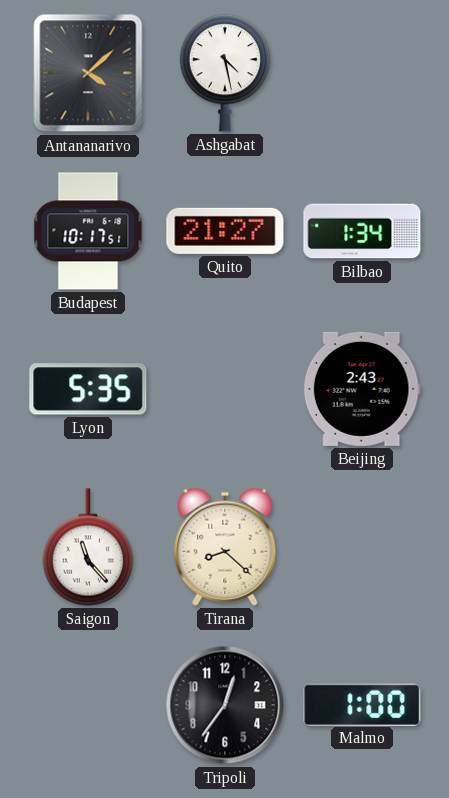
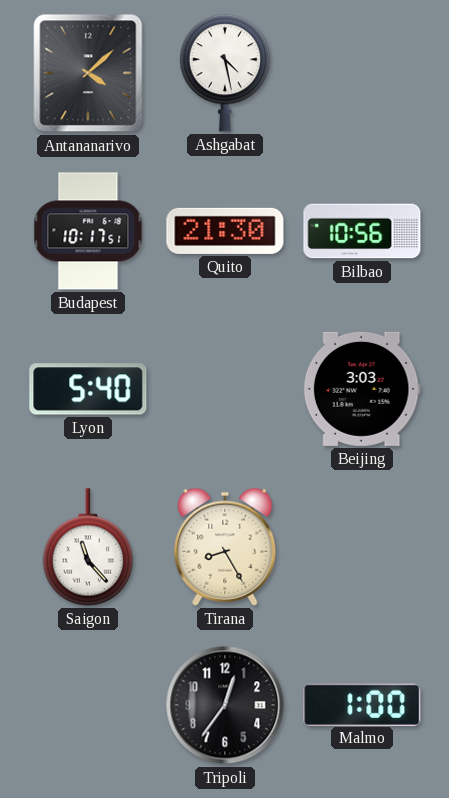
Quito: 21:27 -> 21:30 (225, 231)
Bilbao: 1:34 -> 10:56 (362, 231)
Lyon: 5:35 -> 5:40 (88, 389)
Beijing: 2:43 -> 3:03 (362, 389)
Tirana: 8:22 -> 8:25 (225, 547)
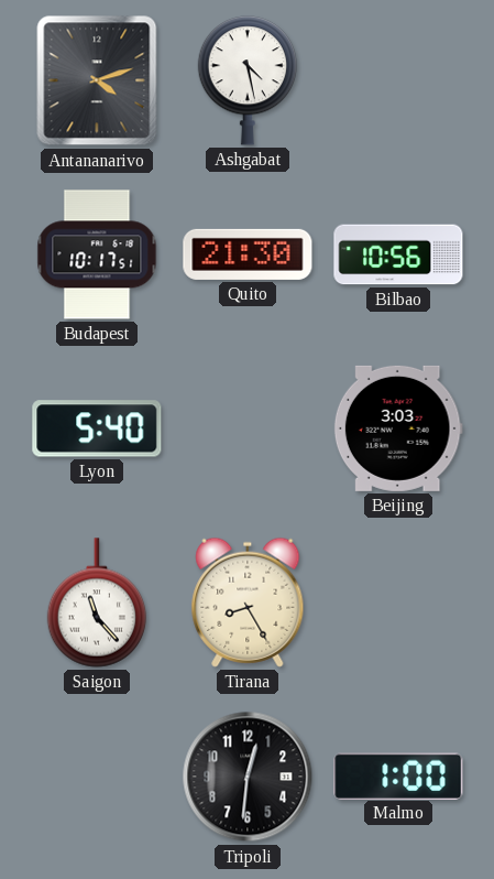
Antananarivo: 4:08 -> 4:12 (97, 80)
Tripoli: 12:36 -> 12:31 (248, 777)
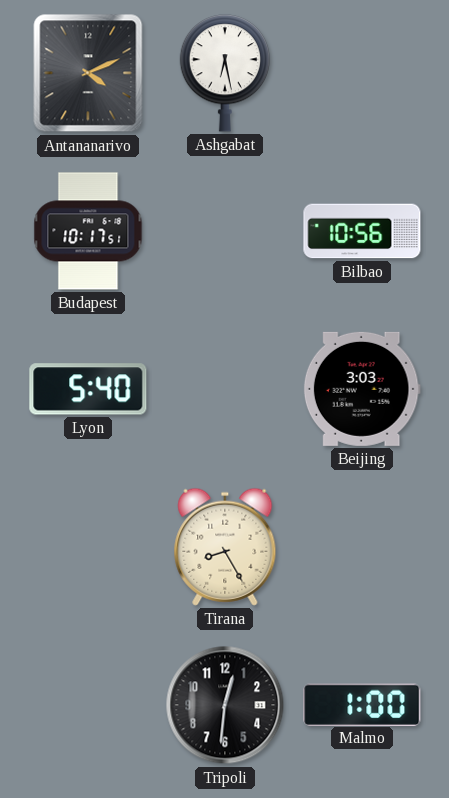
Antananarivo: 4:12 -> 4:11 (88, 73)
Ashgabat: 4:28 -> 6:28 (225, 73)
Quito: 21:30 -> none (248, 254)
Saigon: 11:23 -> none (97, 603)
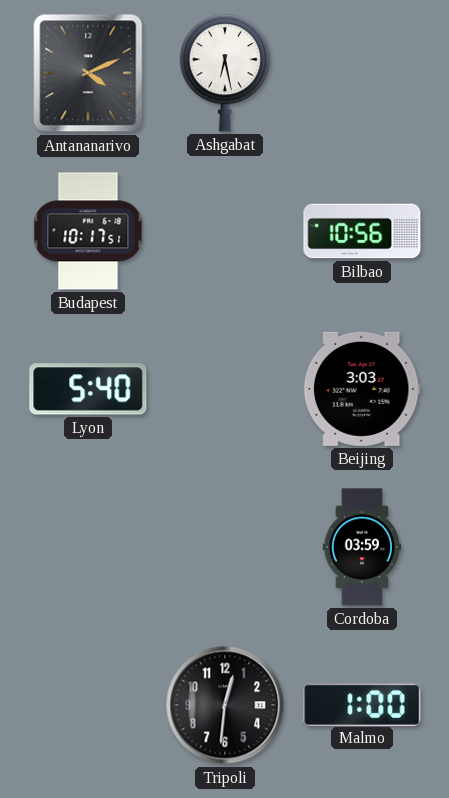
Tirana: 8:25 -> none (225, 547)
Cordoba: none -> 03:59 (361, 547)
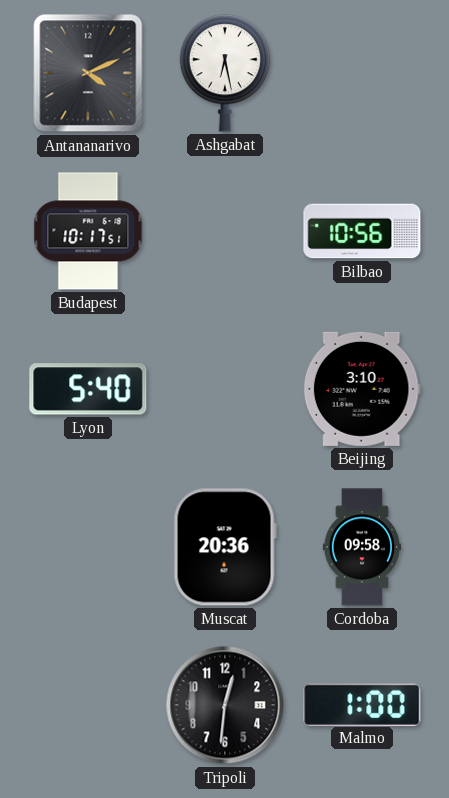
Beijing: 3:03 -> 3:10 (362, 389)
Muscat: none -> 20:36 (225, 547)
Cordoba: 03:59 -> 09:58 (361, 547)
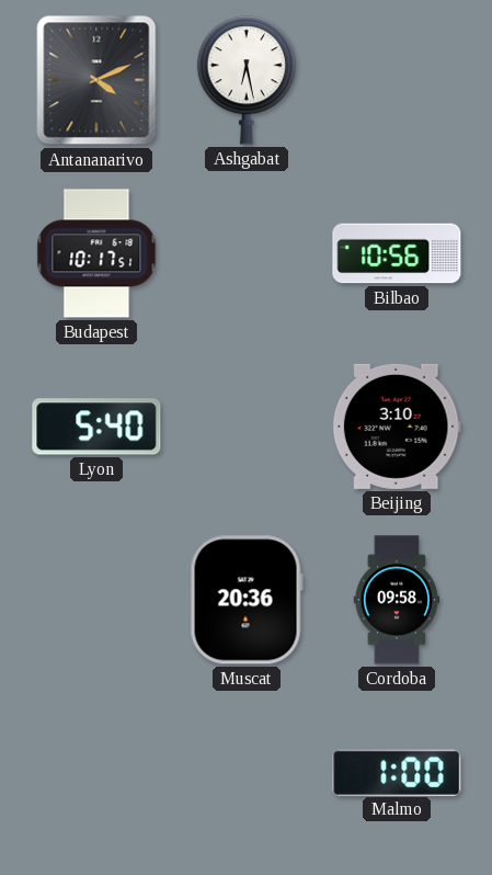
Tripoli: 12:31 -> none (225, 705)
